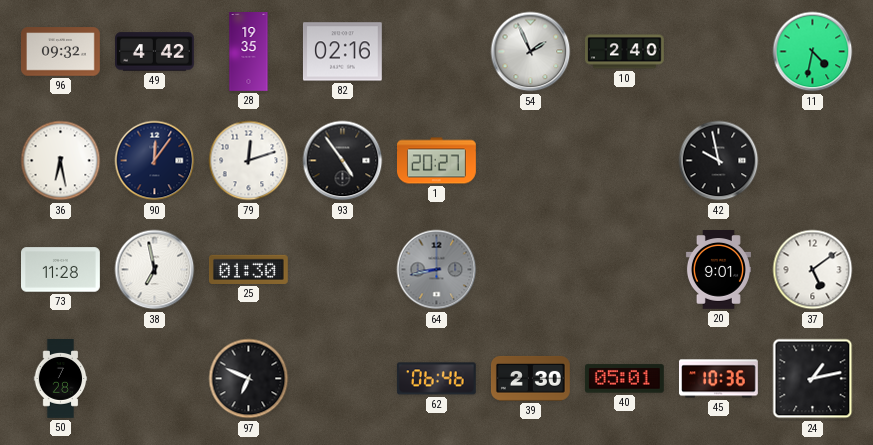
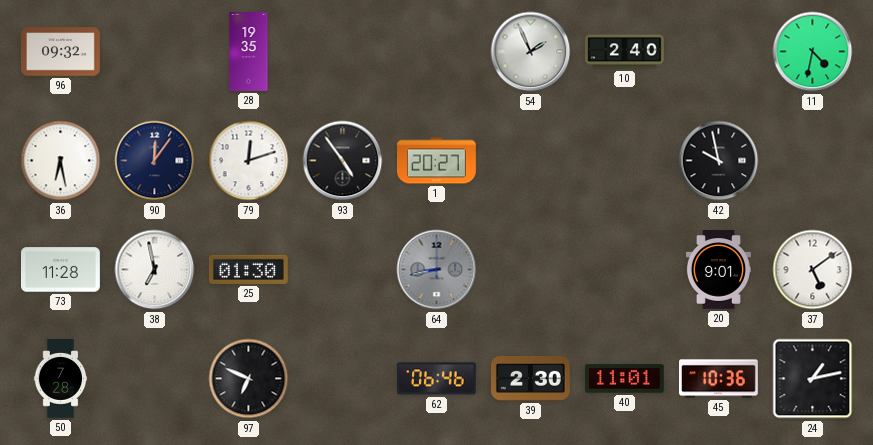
49: 4:42 -> none (155, 52)
82: 02:16 -> none (342, 52)
40: 05:01 -> 11:01 (624, 379)
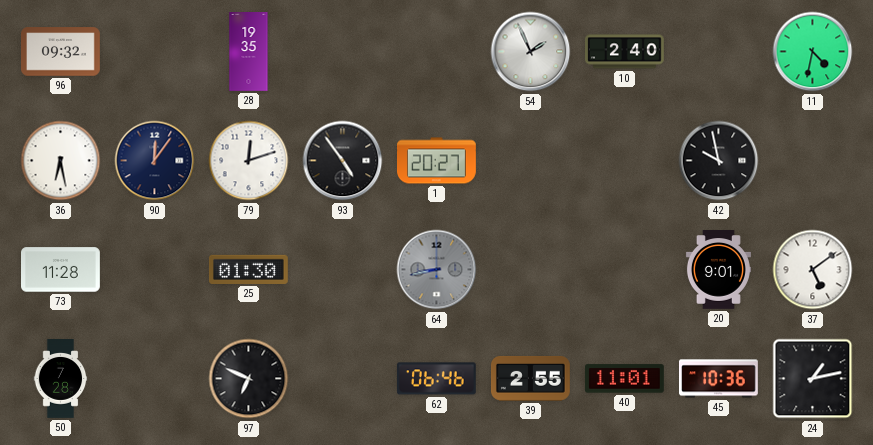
38: 6:58 -> none (155, 270)
39: 2:30 -> 2:55 (530, 378)
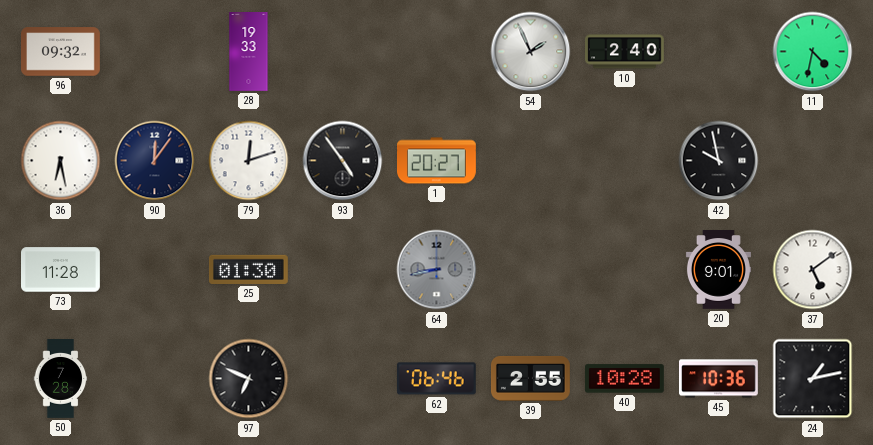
28: 19:35 -> 19:33 (249, 52)
40: 11:01 -> 10:28 (624, 379)
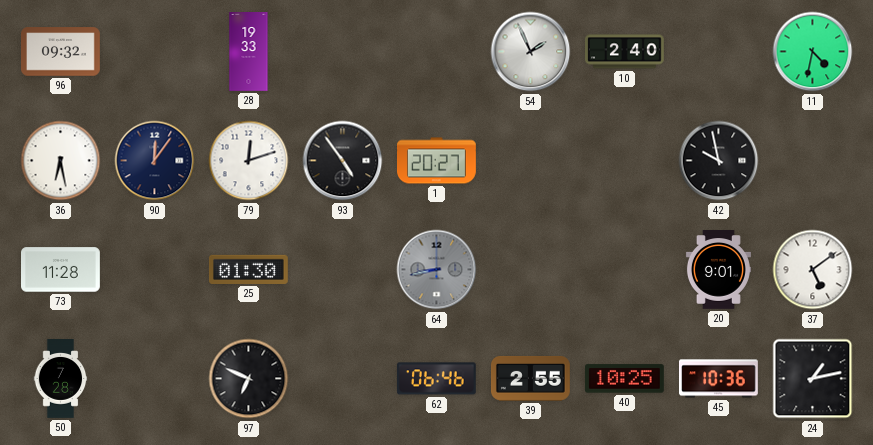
40: 10:28 -> 10:25 (624, 379)
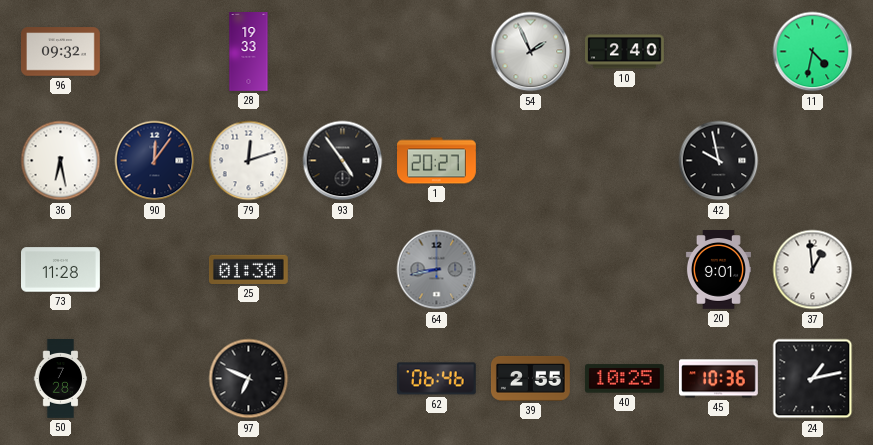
37: 5:09 -> 12:59 (813, 270)
